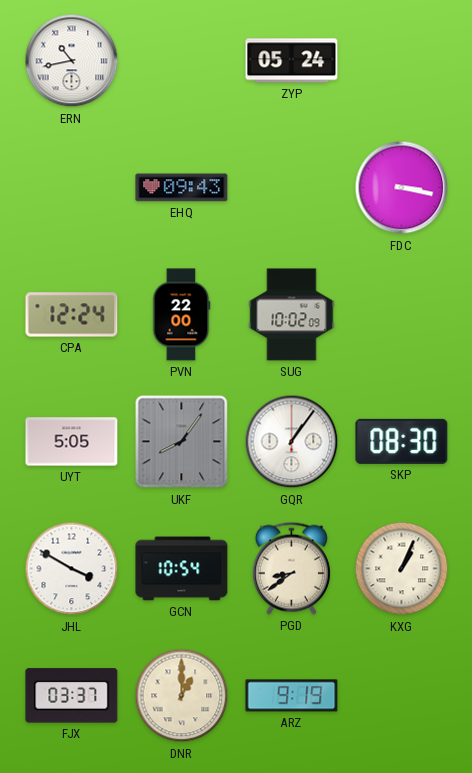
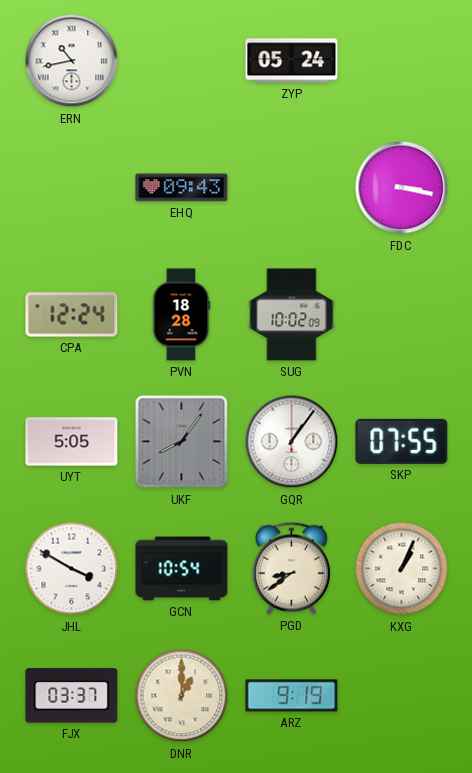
PVN: 22:00 -> 18:28 (182, 315)
SKP: 08:30 -> 07:55 (402, 441)
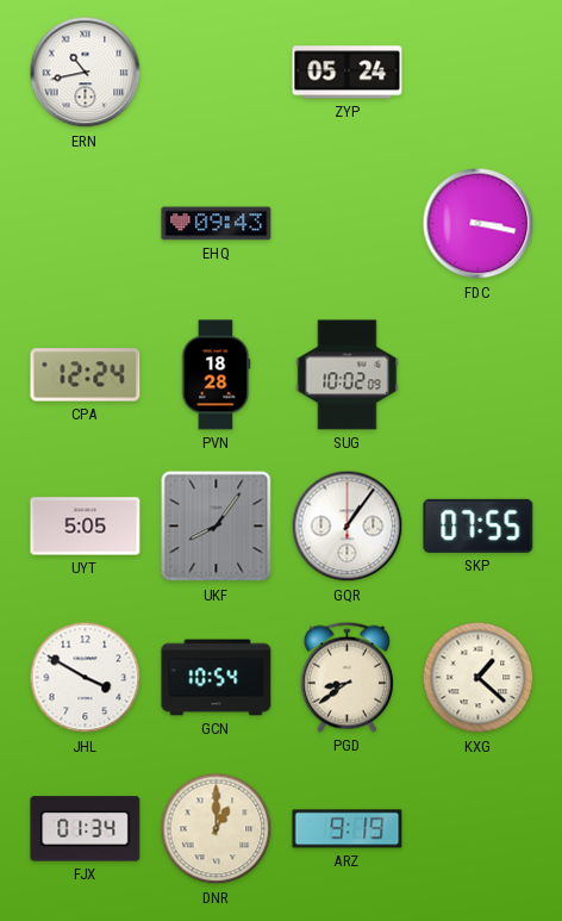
KXG: 1:04 -> 1:22 (479, 678)
FJX: 03:37 -> 01:34 (86, 829)
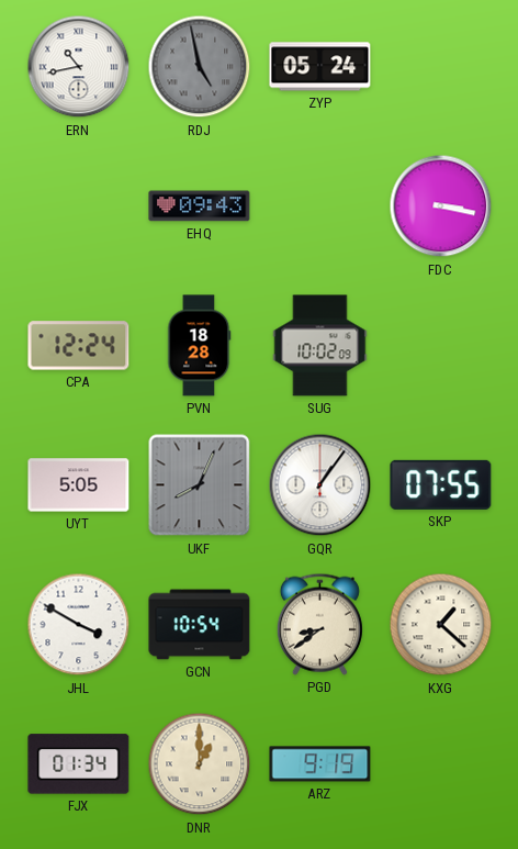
RDJ: none -> 4:58 (200, 67)
UKF: 8:06 -> 8:04 (200, 485)
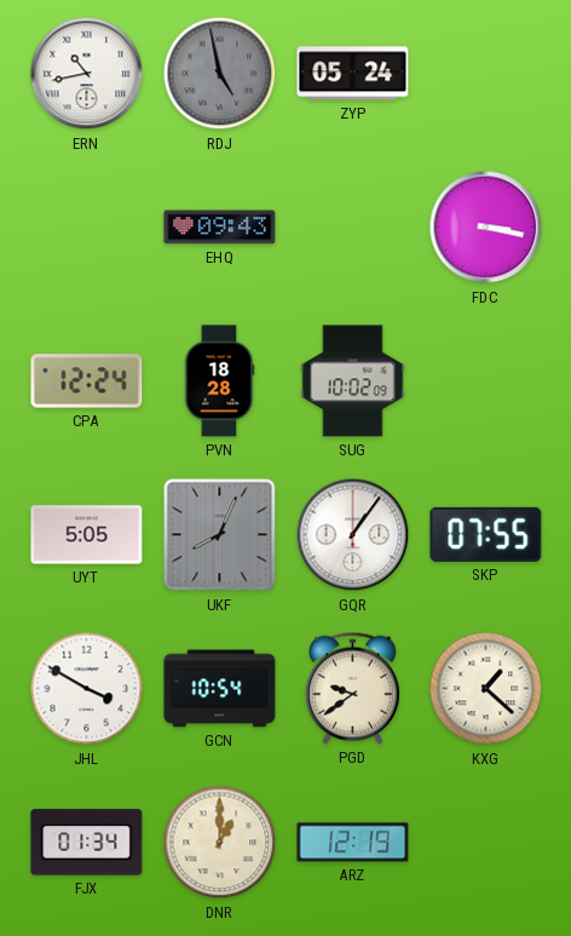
PGD: 8:39 -> 9:39 (352, 688)
ARZ: 9:19 -> 12:19 (353, 843)
